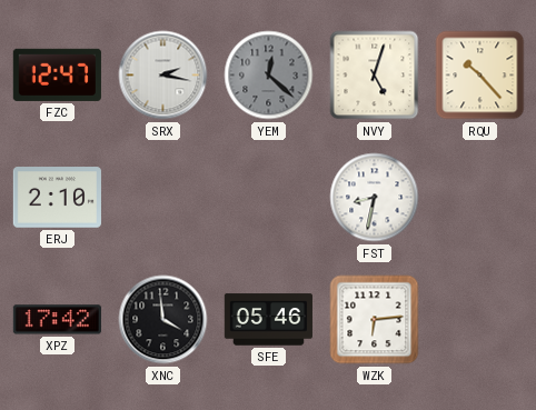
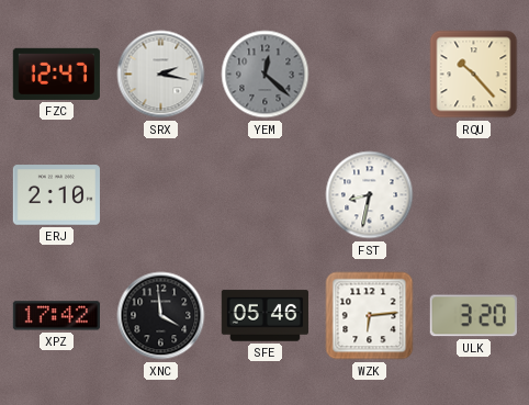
NVY: 5:03 -> none (375, 76)
ULK: none -> 3:20 (473, 316)
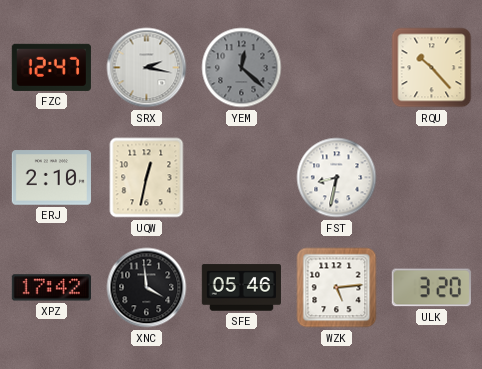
UQW: none -> 12:32 (147, 178)
WZK: 6:14 -> 5:14 (337, 288)
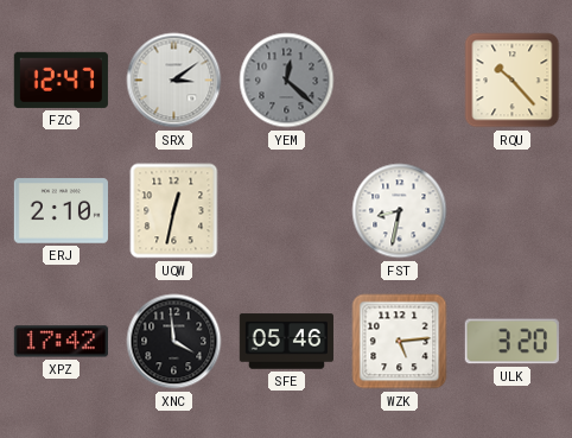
SRX: 2:17 -> 3:09 (174, 81)
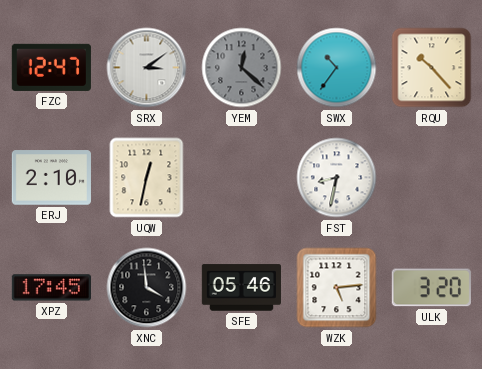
SWX: none -> 10:36 (337, 68)
XPZ: 17:42 -> 17:45 (51, 288)
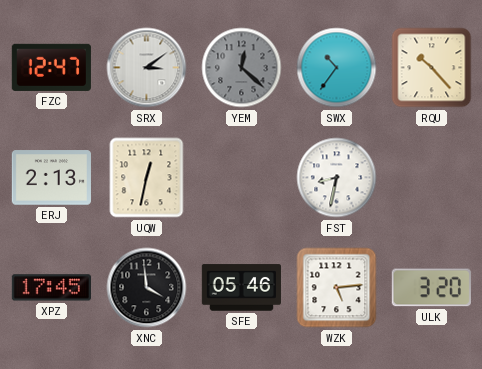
ERJ: 2:10 -> 2:13 (51, 178)
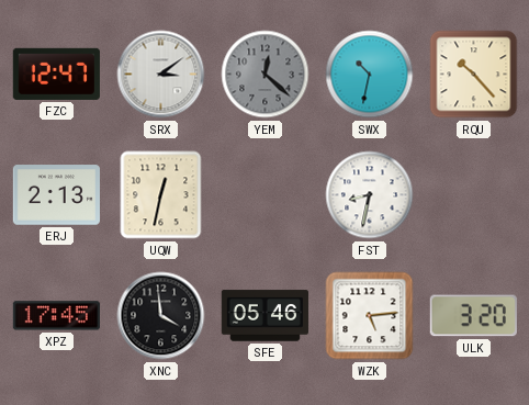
SWX: 10:36 -> 10:32 (370, 75)
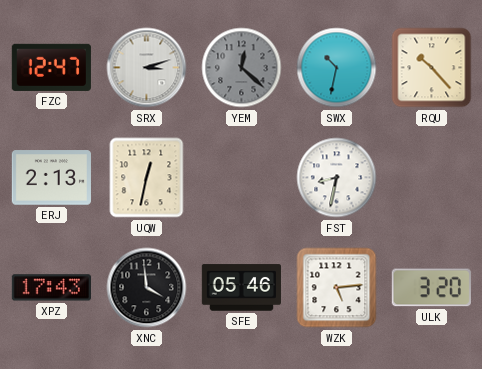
SRX: 3:09 -> 3:12 (147, 68)
XPZ: 17:45 -> 17:43 (51, 288)
